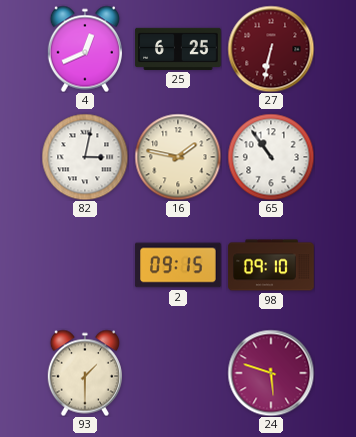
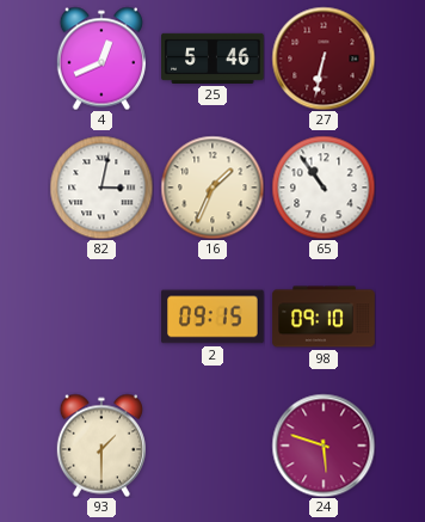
25: 6:25 -> 5:46 (213, 59)
16: 1:47 -> 1:34 (213, 188)
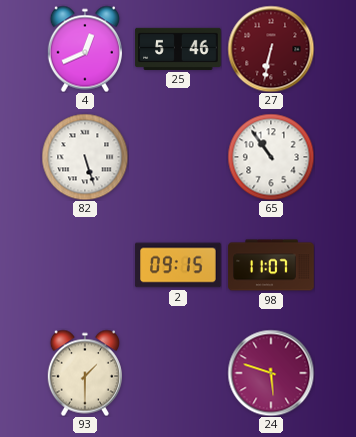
82: 3:02 -> 5:27 (85, 157)
16: 1:34 -> none (213, 188)
98: 09:10 -> 11:07 (271, 265)
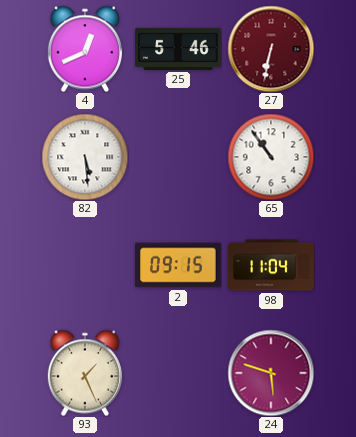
82: 5:27 -> 5:29 (85, 157)
98: 11:07 -> 11:04 (271, 265)
93: 1:30 -> 1:26 (85, 373)
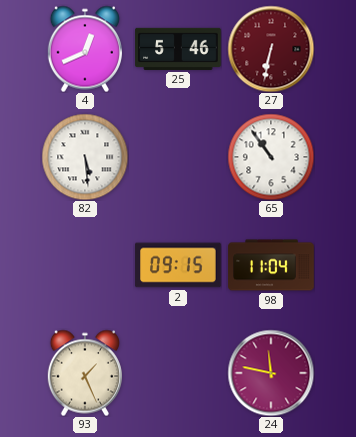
24: 5:48 -> 11:47 (271, 373)
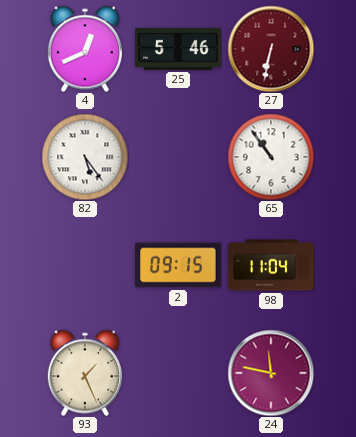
82: 5:29 -> 5:24 (85, 157)
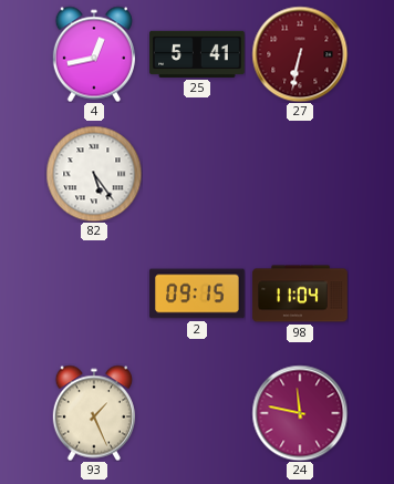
4: 12:41 -> 12:43 (94, 54)
25: 5:46 -> 5:41 (197, 54)
65: 10:54 -> none (271, 157)
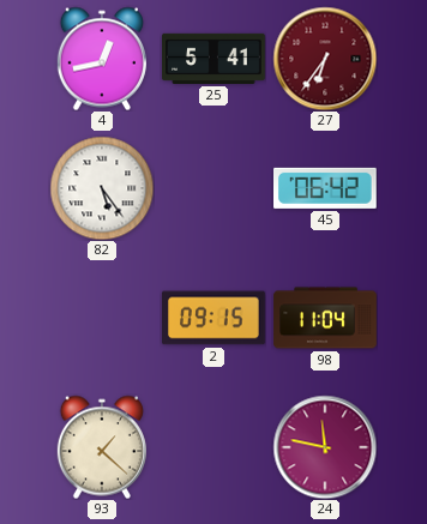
27: 6:32 -> 6:36 (325, 59)
45: none -> 06:42 (326, 188)
93: 1:26 -> 1:22 (102, 447)
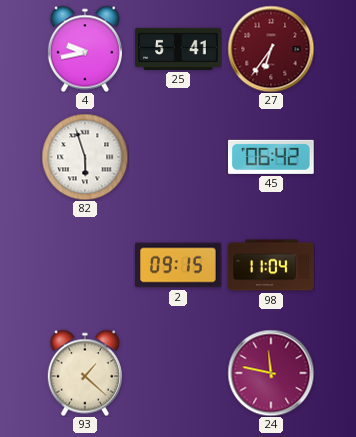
4: 12:43 -> 9:43 (85, 49)
82: 5:24 -> 5:57 (85, 157)
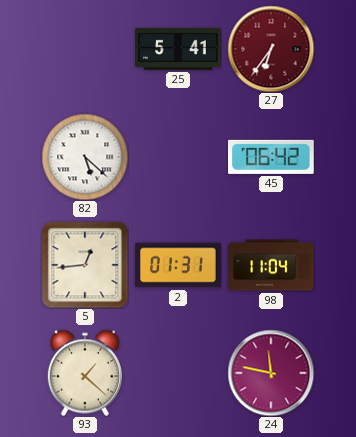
4: 9:43 -> none (85, 49)
82: 5:57 -> 5:22 (85, 157)
5: none -> 12:44 (85, 265)
2: 09:15 -> 01:31 (178, 265)
